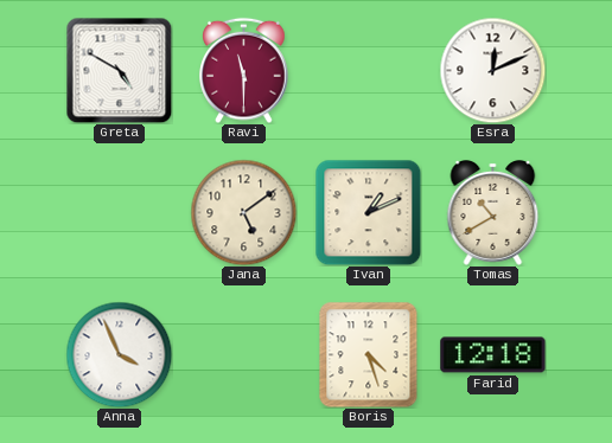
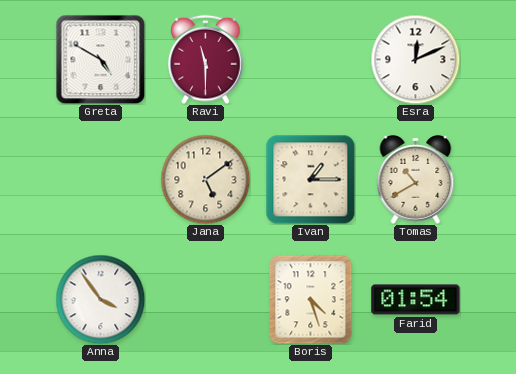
Ivan: 1:11 -> 1:15 (310, 179)
Anna: 3:56 -> 3:54 (100, 299)
Farid: 12:18 -> 01:54 (416, 300)
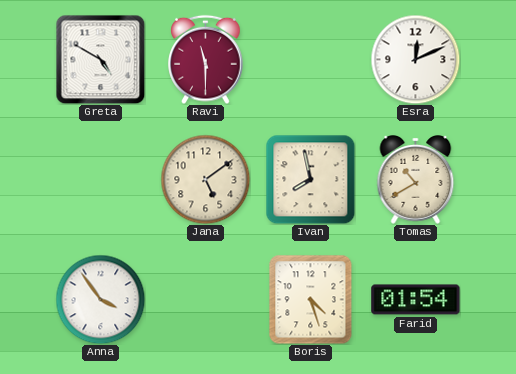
Ivan: 1:15 -> 7:58 (310, 179)
